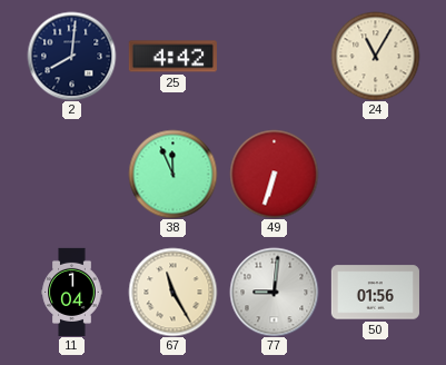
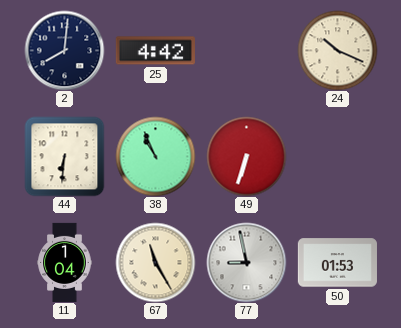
24: 11:05 -> 10:19 (337, 50)
44: none -> 6:31 (64, 156)
38: 11:56 -> 10:56 (155, 156)
77: 9:01 -> 8:58 (246, 262)
50: 01:56 -> 01:53 (337, 263)
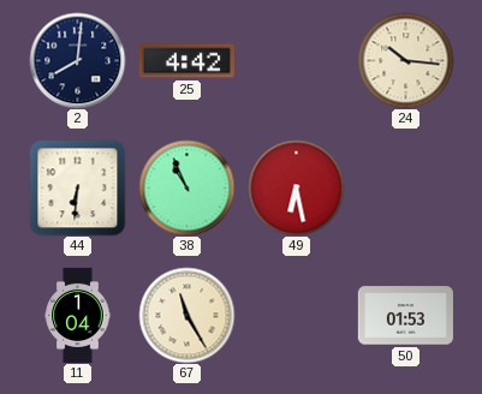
24: 10:19 -> 10:16 (405, 60)
49: 6:33 -> 6:28 (296, 187)
77: 8:58 -> none (246, 262)
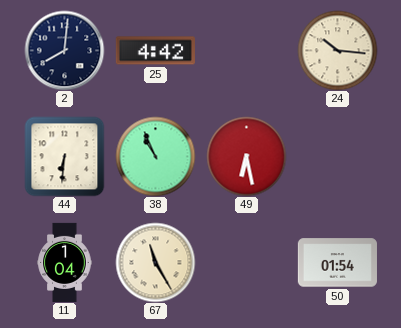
50: 01:53 -> 01:54 (337, 263)
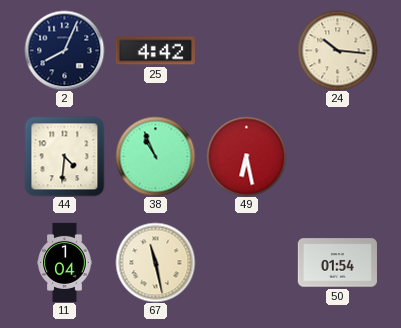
2: 8:01 -> 8:04 (64, 50)
44: 6:31 -> 4:31 (64, 156)
67: 11:25 -> 11:28 (155, 262)
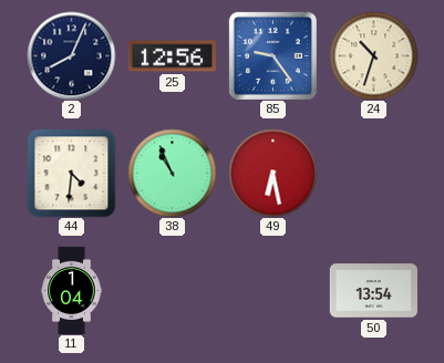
25: 4:42 -> 12:56 (172, 56)
85: none -> 9:24 (272, 55)
24: 10:16 -> 10:33 (373, 55)
67: 11:28 -> none (155, 262)
50: 01:54 -> 13:54 (373, 291)
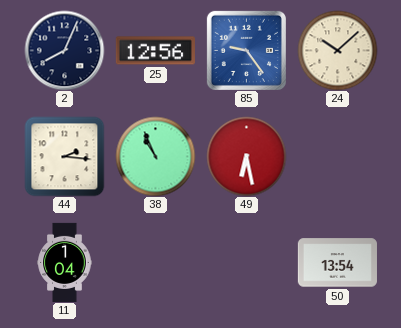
24: 10:33 -> 10:08 (337, 50)
44: 4:31 -> 2:16 (64, 156)
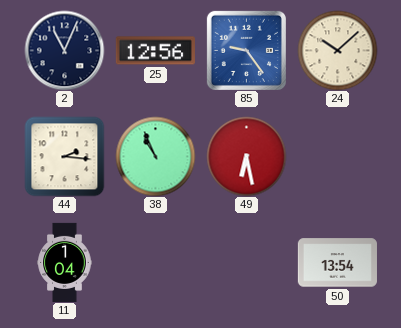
2: 8:04 -> 11:04 (64, 50)
